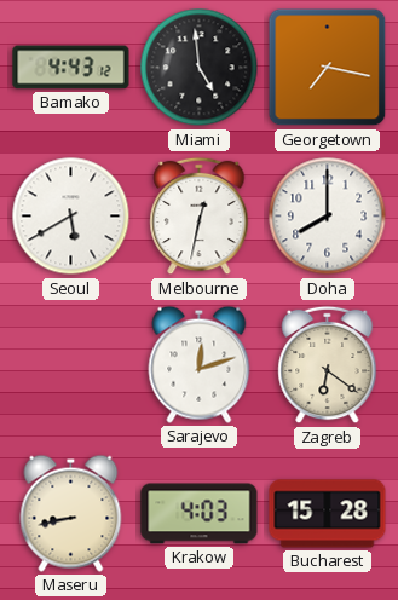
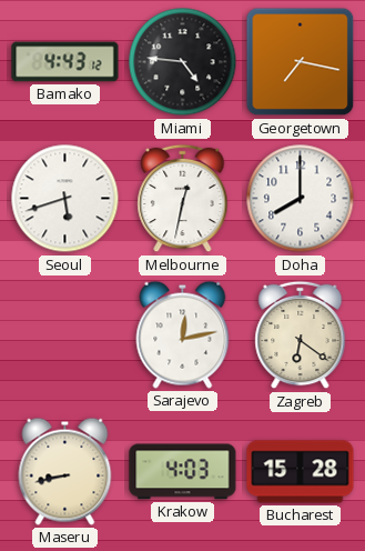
Miami: 4:59 -> 4:46 (183, 62)
Seoul: 5:40 -> 5:42 (65, 199)
Sarajevo: 12:12 -> 12:13 (183, 334)
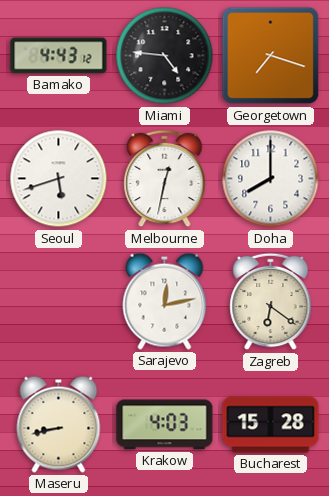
Georgetown: 7:17 -> 7:18 (271, 56)
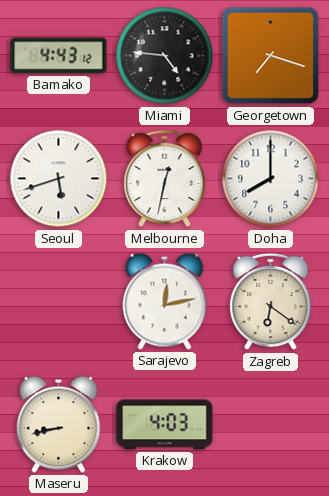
Bucharest: 15:28 -> none (271, 425)
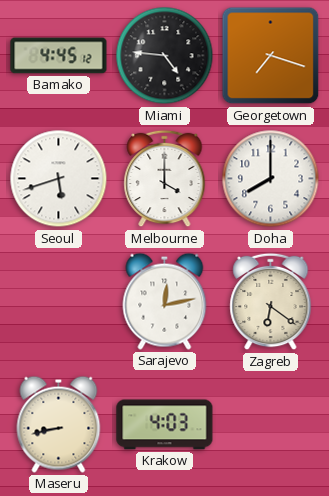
Bamako: 4:43 -> 4:45 (59, 56)
Melbourne: 12:32 -> 4:00 (165, 179)
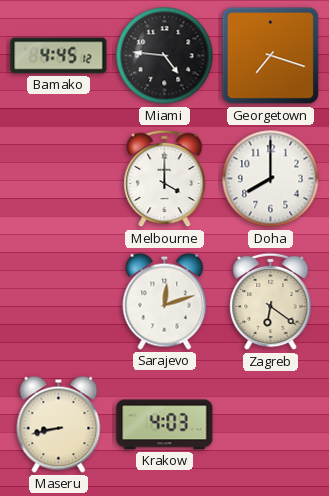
Seoul: 5:42 -> none (59, 179)
Sarajevo: 12:13 -> 12:12 (165, 301)
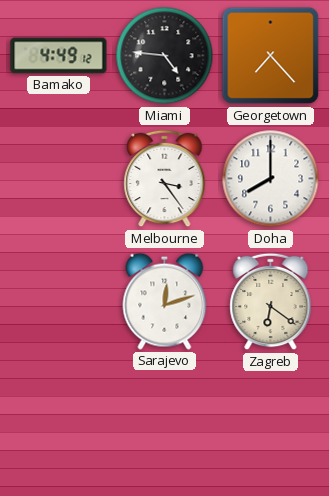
Bamako: 4:45 -> 4:49 (59, 56)
Georgetown: 7:18 -> 7:23 (271, 56)
Melbourne: 4:00 -> 3:24 (165, 179)
Maseru: 8:43 -> none (59, 424)
Krakow: 4:03 -> none (165, 425)
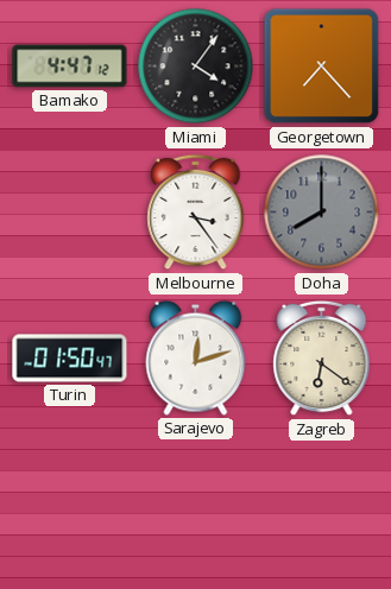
Bamako: 4:49 -> 4:47 (70, 66)
Miami: 4:46 -> 4:06 (196, 66)
Doha dial: white -> grey (322, 213)
Turin: none -> 01:50 (70, 359)
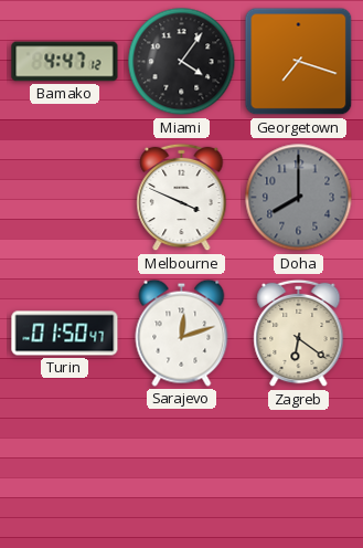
Georgetown: 7:23 -> 7:18 (299, 62)
Melbourne: 3:24 -> 3:49 (182, 198)
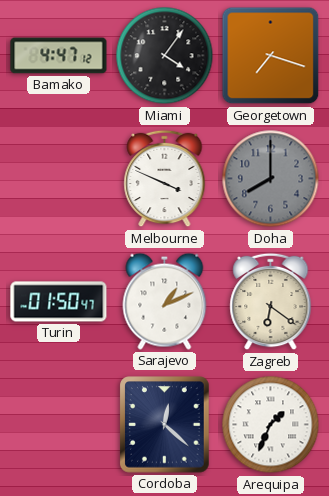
Sarajevo: 12:12 -> 1:11 (165, 301)
Cordoba: none -> 12:22 (165, 425)
Arequipa: none -> 1:34 (271, 425)
